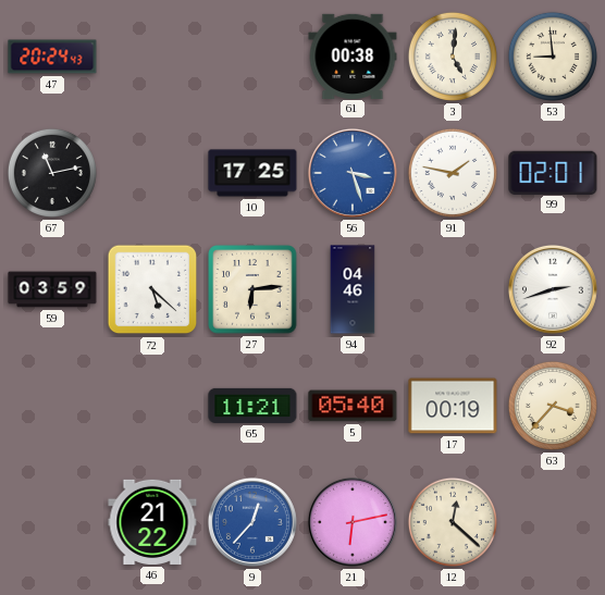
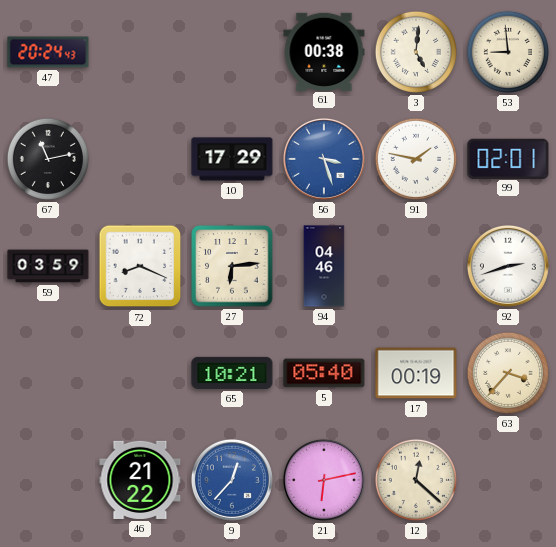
10: 17:25 -> 17:29 (232, 159)
72: 5:22 -> 8:19 (140, 266)
65: 11:21 -> 10:21 (232, 373)
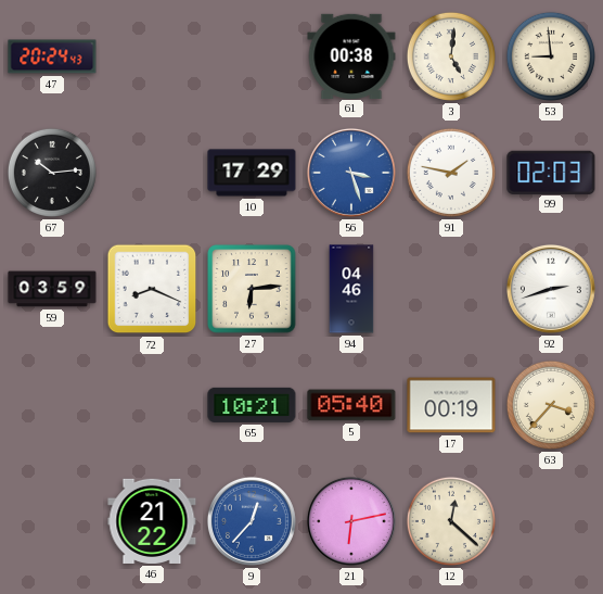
67: 11:13 -> 10:14 (52, 173)
99: 02:01 -> 02:03 (551, 172)
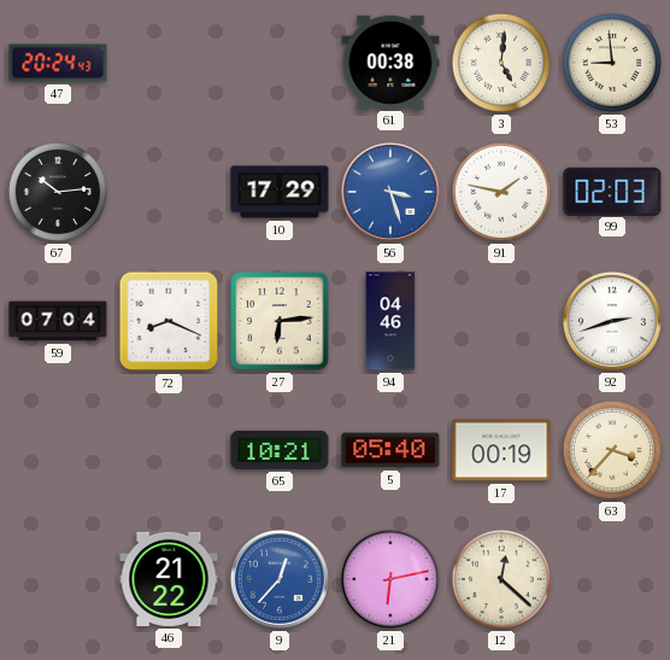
59: 03:59 -> 07:04 (58, 321)
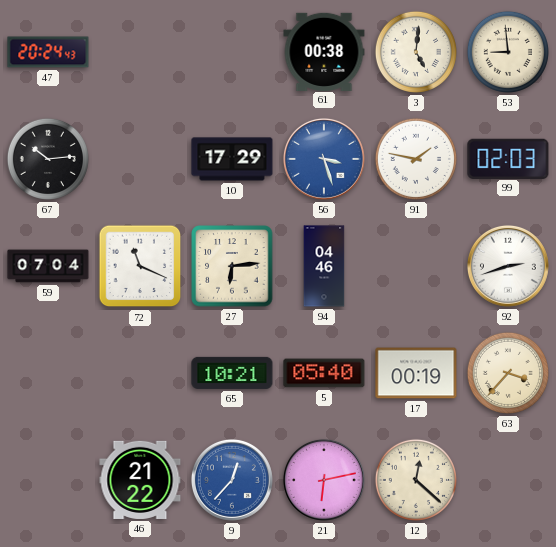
72: 8:19 -> 11:19 (140, 266)
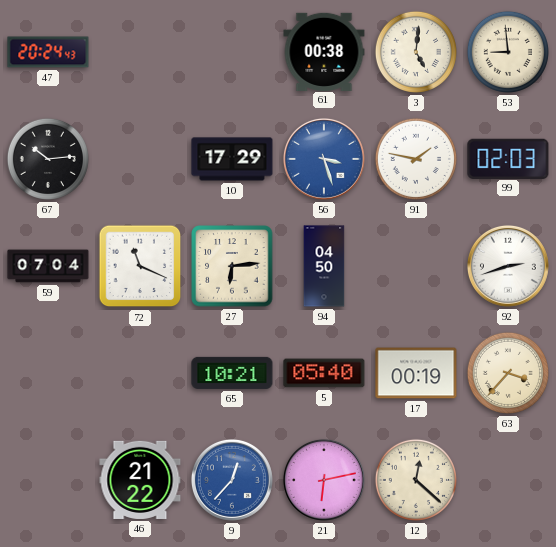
94: 04:46 -> 04:50 (324, 266)
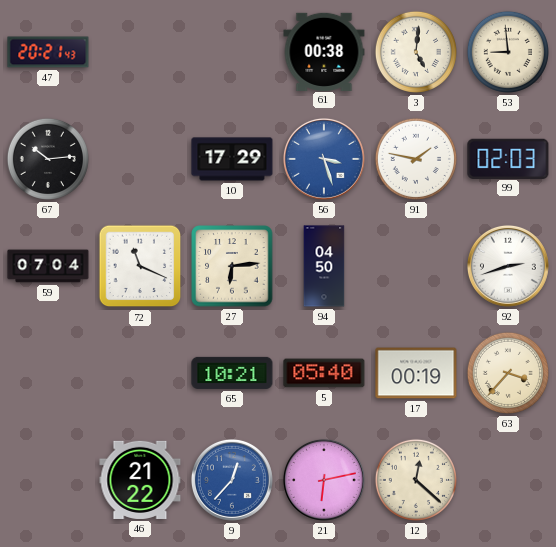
47: 20:24 -> 20:21 (48, 52)
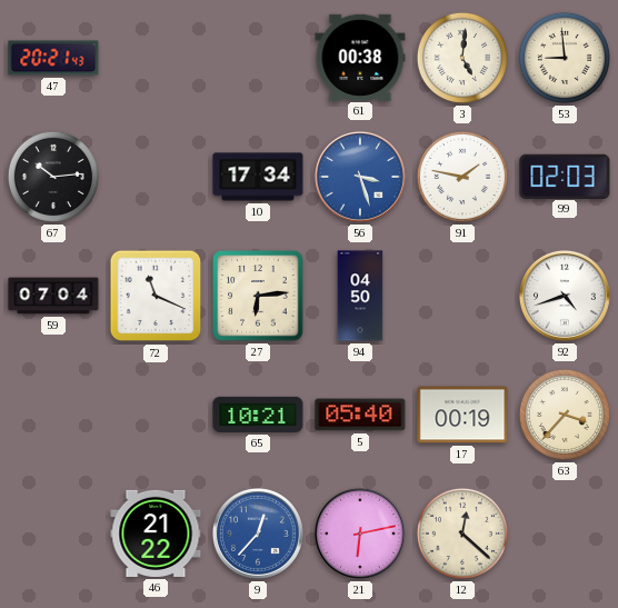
10: 17:29 -> 17:34 (258, 177)
92: 2:42 -> 4:42 (565, 296)
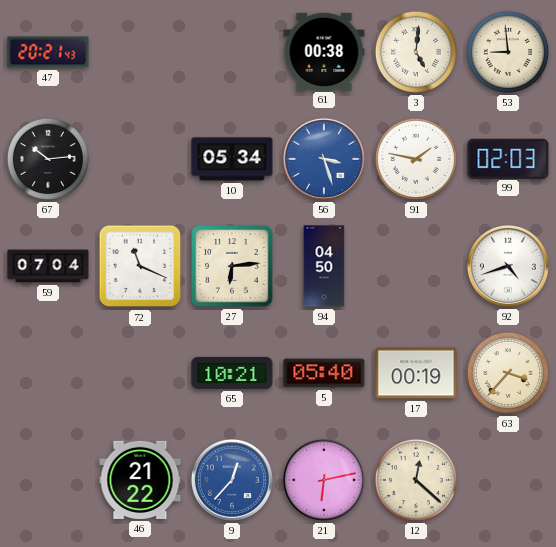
10: 17:34 -> 05:34 (232, 159)
